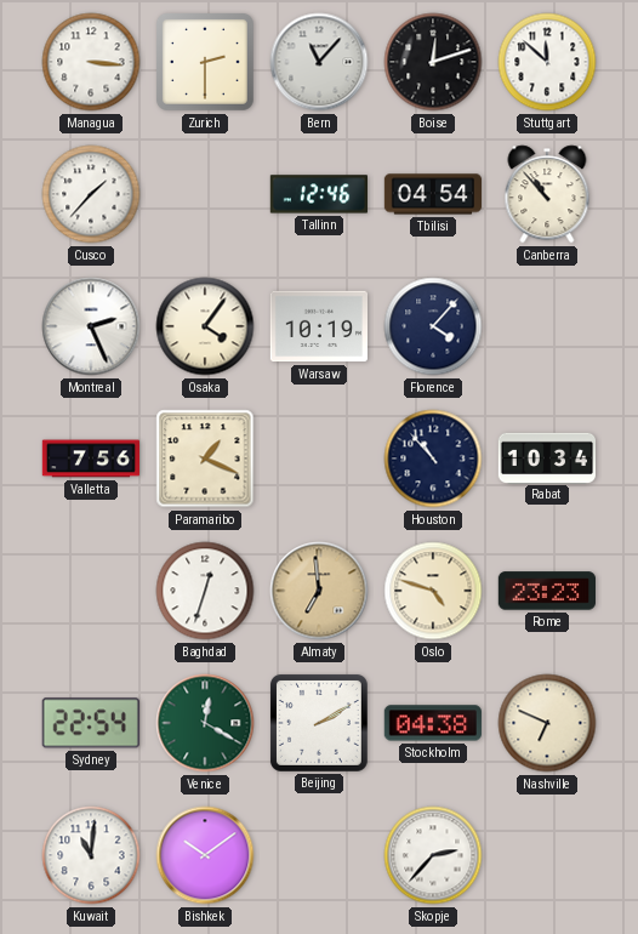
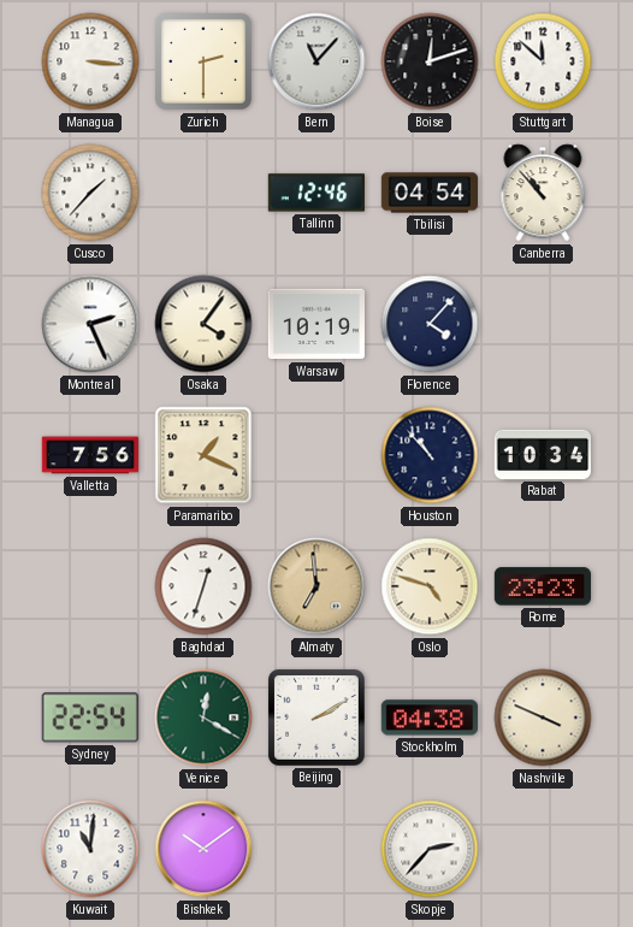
Nashville: 6:49 -> 3:49 (543, 718)
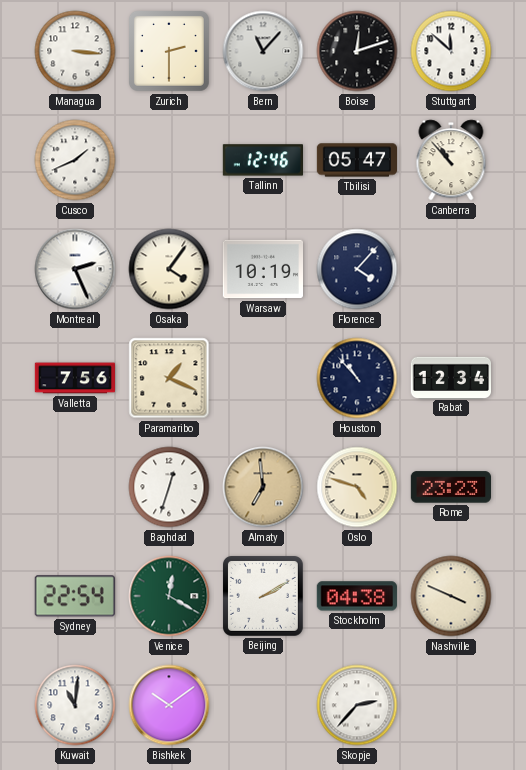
Cusco: 1:37 -> 1:41 (75, 160)
Tbilisi: 04:54 -> 05:47 (357, 160)
Rabat: 10:34 -> 12:34 (451, 377)
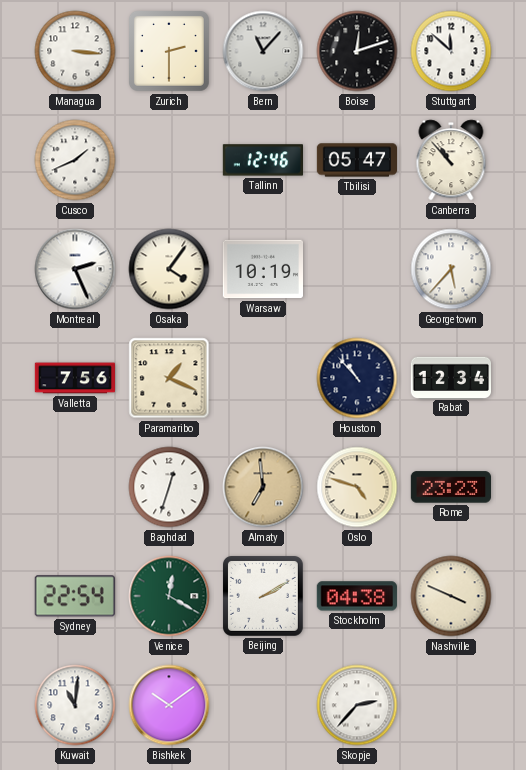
Florence: 4:07 -> none (357, 269)
Georgetown: none -> 5:37 (451, 269)
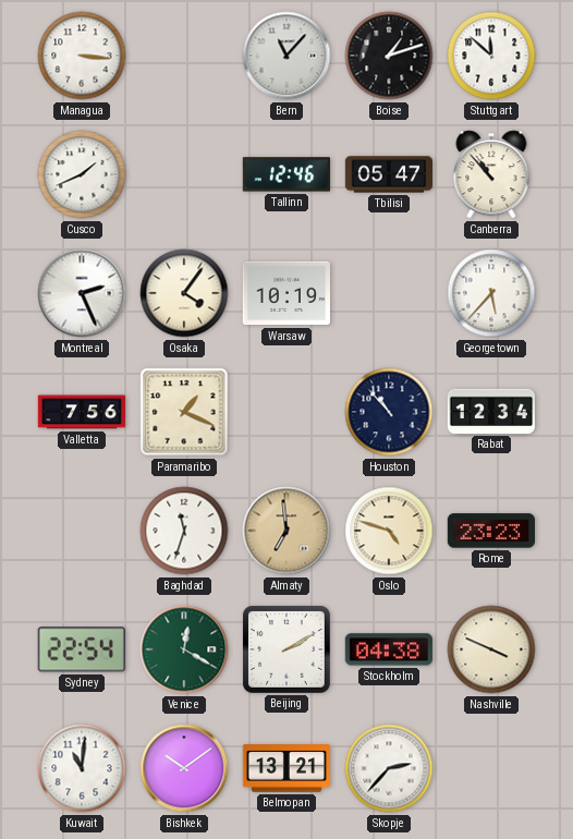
Zurich: 2:30 -> none (169, 51)
Boise: 12:12 -> 1:12 (389, 56)
Baghdad: 12:33 -> 11:33 (184, 531)
Belmopan: none -> 13:21 (285, 768)
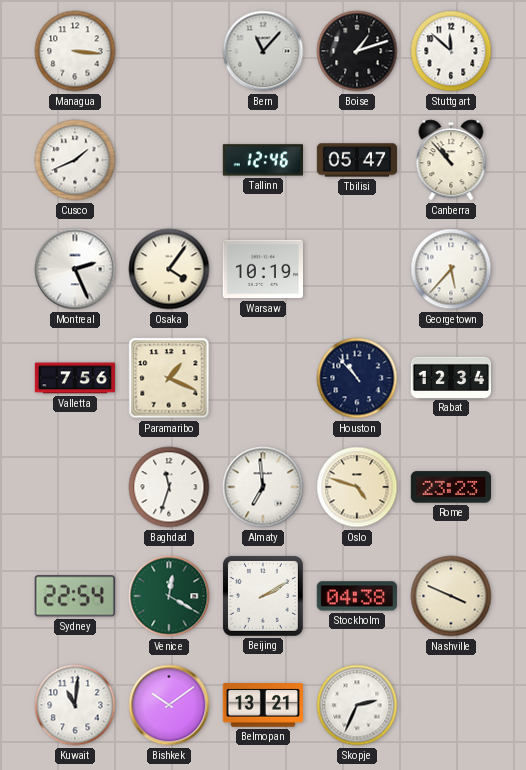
Almaty dial: champagne -> white (263, 487)
Skopje: 2:37 -> 2:34 (357, 705)
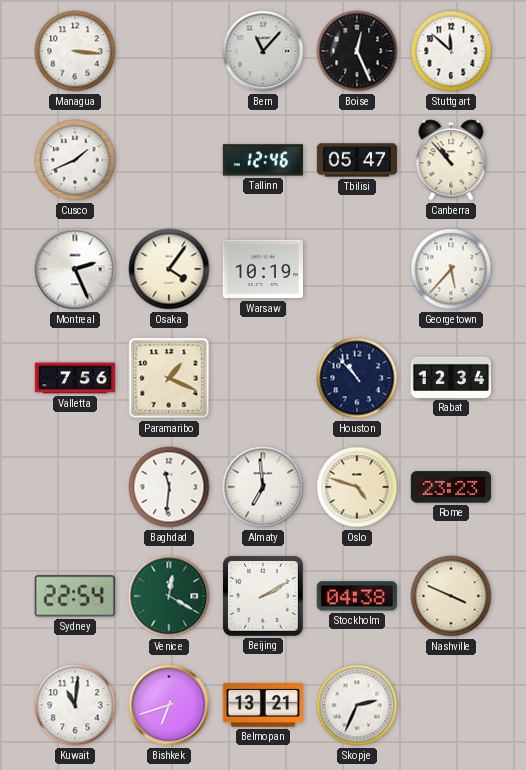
Boise: 1:12 -> 12:26 (357, 51)
Baghdad: 11:33 -> 11:31 (169, 487)
Bishkek: 10:09 -> 6:42 (169, 705)
